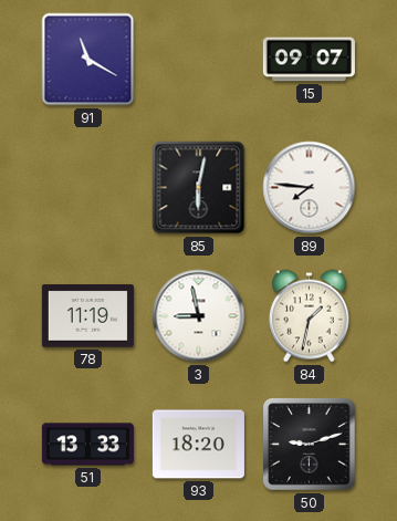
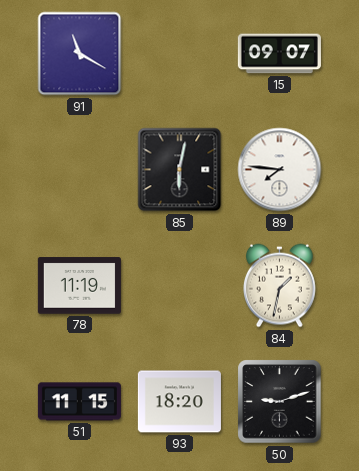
3: 8:58 -> none (199, 316)
51: 13:33 -> 11:15 (79, 402)
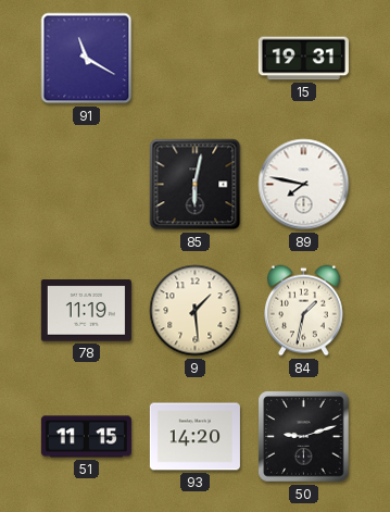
15: 09:07 -> 19:31 (303, 59)
89: 7:46 -> 7:47 (304, 185)
9: none -> 1:29 (196, 311)
93: 18:20 -> 14:20 (194, 437)
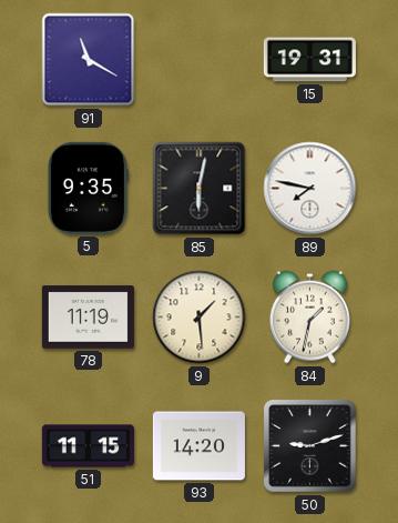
5: none -> 9:35 (88, 188)
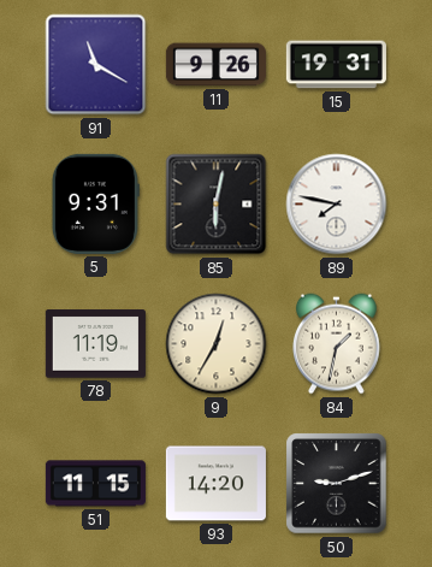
11: none -> 9:26 (215, 65)
5: 9:35 -> 9:31 (95, 203)
9: 1:29 -> 12:35 (217, 344)
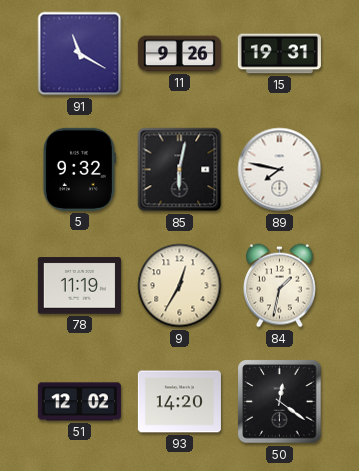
5: 9:31 -> 9:32 (79, 169)
51: 11:15 -> 12:02 (79, 402)
50: 9:12 -> 12:21 (280, 402)
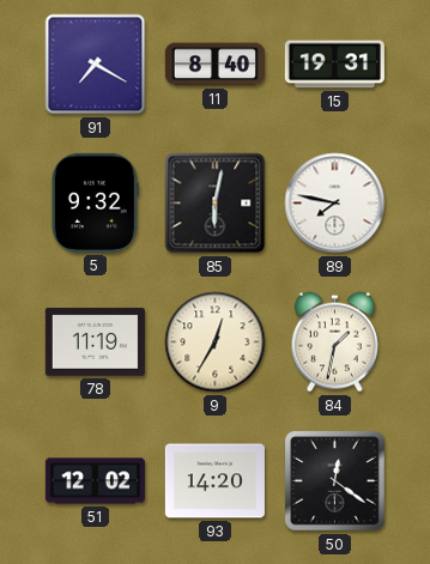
91: 11:20 -> 7:20 (96, 65)
11: 9:26 -> 8:40 (214, 65)
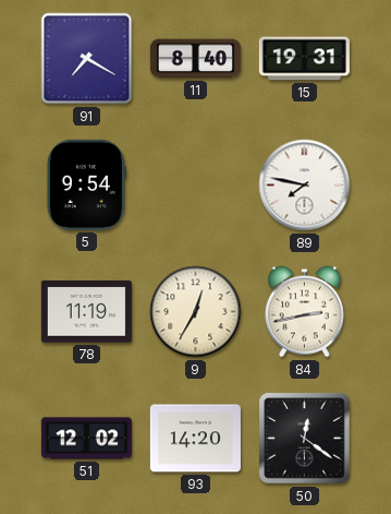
5: 9:32 -> 9:54 (86, 184)
85: 6:02 -> none (216, 204)
84: 1:32 -> 2:43 (304, 312)
